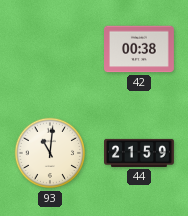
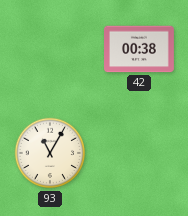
93: 11:01 -> 11:05 (50, 153)
44: 21:59 -> none (140, 153)
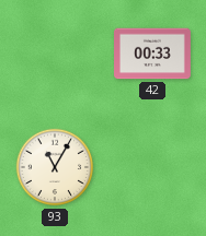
42: 00:38 -> 00:33 (153, 54)
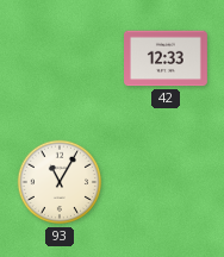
42: 00:33 -> 12:33 (167, 58)
